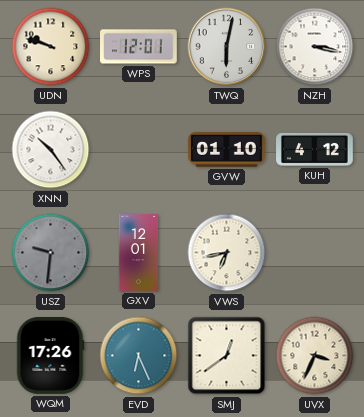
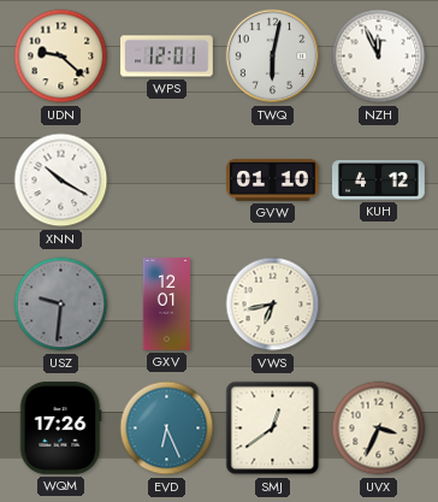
UDN: 9:48 -> 9:22 (61, 57)
NZH: 3:17 -> 11:56 (379, 57)
XNN: 10:24 -> 10:20 (61, 181)
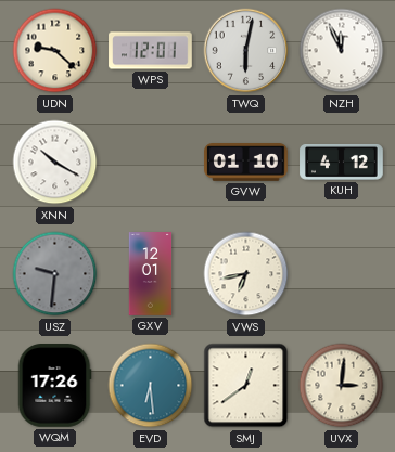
EVD: 6:26 -> 6:29 (151, 386)
UVX: 3:34 -> 3:01 (342, 386)
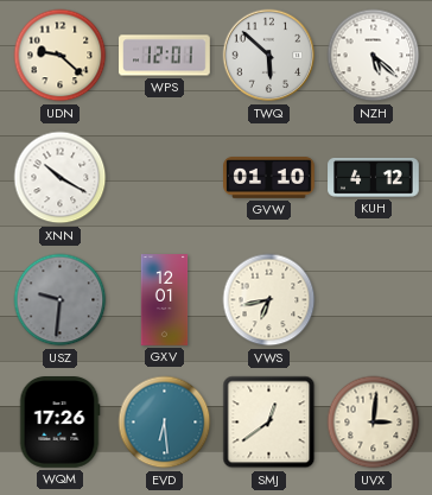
TWQ: 6:02 -> 5:52 (269, 56)
NZH: 11:56 -> 5:22 (374, 56)
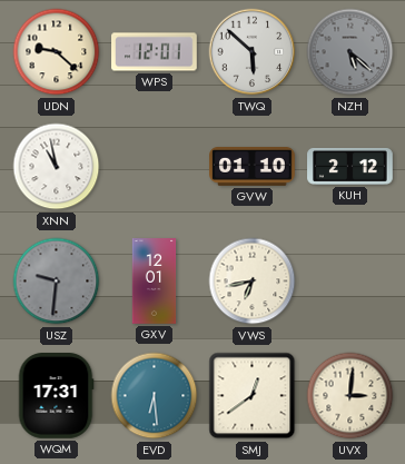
NZH dial: white -> grey (350, 52)
XNN: 10:20 -> 10:58 (57, 167)
KUH: 4:12 -> 2:12 (350, 166)
WQM: 17:26 -> 17:31 (56, 396)
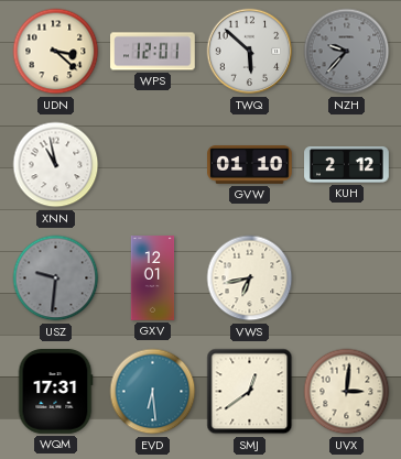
UDN: 9:22 -> 3:22 (56, 52)
NZH: 5:22 -> 9:37 (347, 52)
